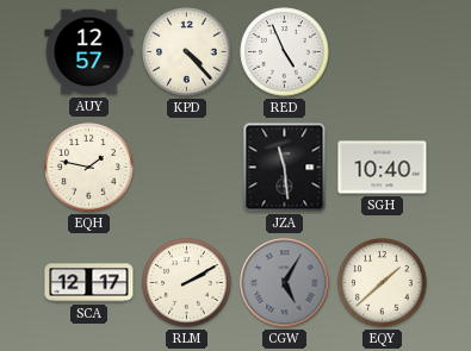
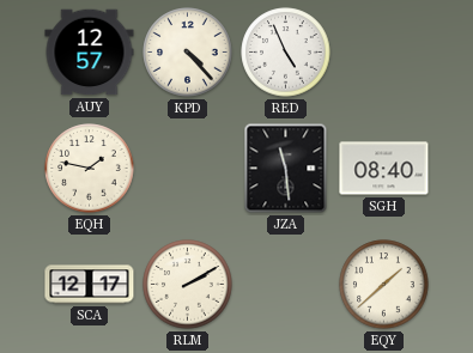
SGH: 10:40 -> 08:40 (384, 169)
CGW: 5:05 -> none (285, 283)
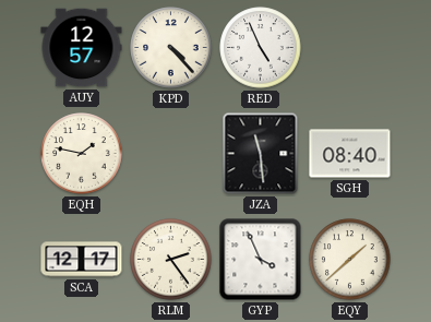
RLM: 2:10 -> 2:24 (171, 260)
GYP: none -> 3:56 (261, 260)
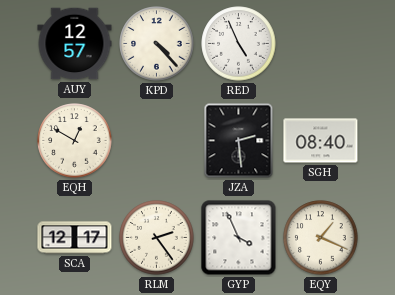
EQH: 1:47 -> 12:50 (75, 141)
JZA: 11:29 -> 2:29 (239, 141)
EQY: 1:38 -> 1:19 (321, 238)
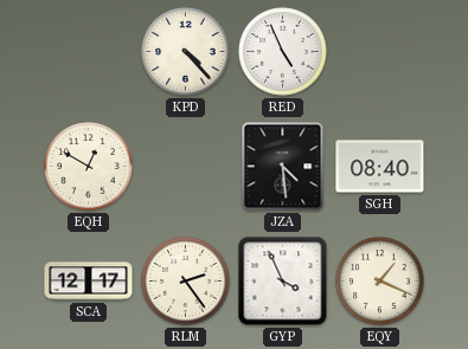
AUY: 12:57 -> none (75, 44)
JZA: 2:29 -> 4:29 (283, 167)
